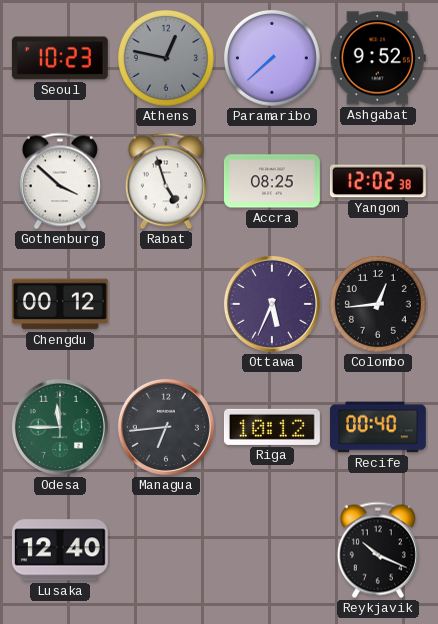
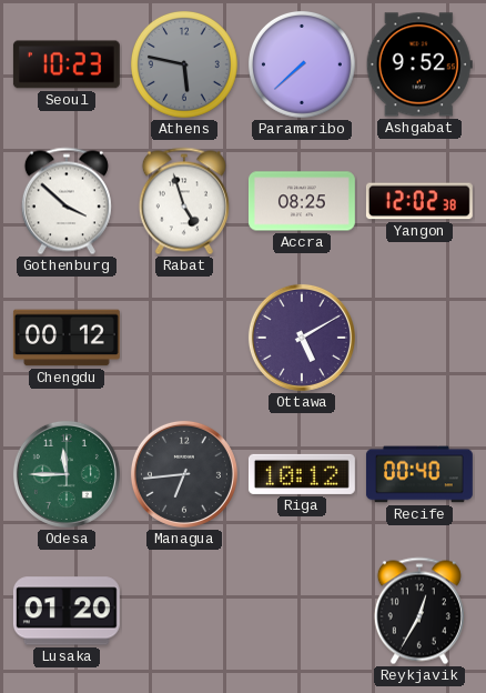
Athens: 12:47 -> 5:47 (184, 64)
Ottawa: 5:34 -> 5:10 (302, 338)
Colombo: 12:44 -> none (378, 304)
Lusaka: 12:40 -> 01:20 (67, 611)
Reykjavik: 10:19 -> 12:35 (419, 611)
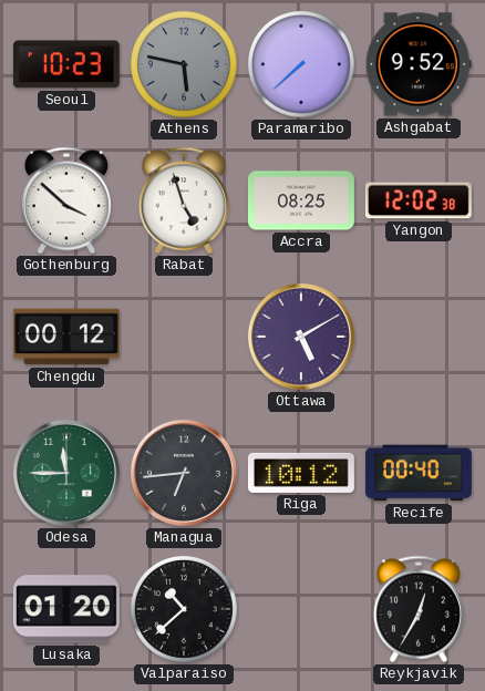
Valparaiso: none -> 10:38 (184, 609)
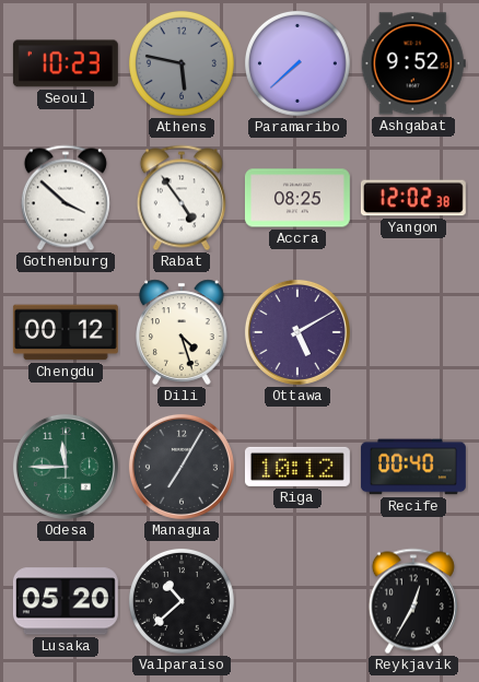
Rabat: 4:57 -> 4:54 (182, 198)
Dili: none -> 4:27 (182, 332)
Managua: 6:44 -> 7:05 (182, 467)
Lusaka: 01:20 -> 05:20 (66, 601)
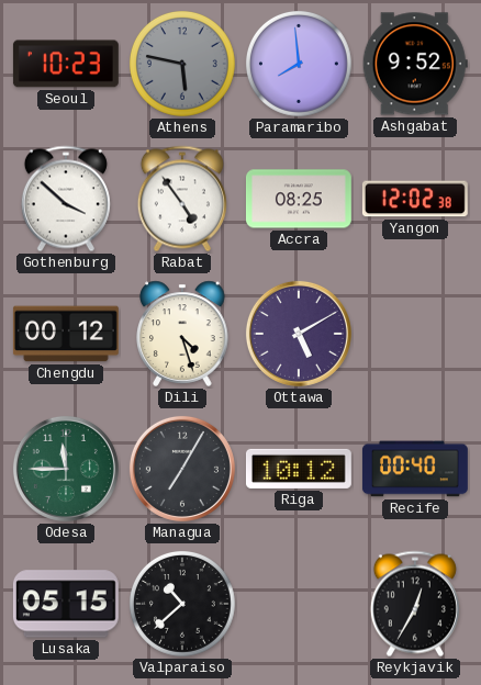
Paramaribo: 7:38 -> 7:59 (299, 64)
Lusaka: 05:20 -> 05:15 (66, 604)
